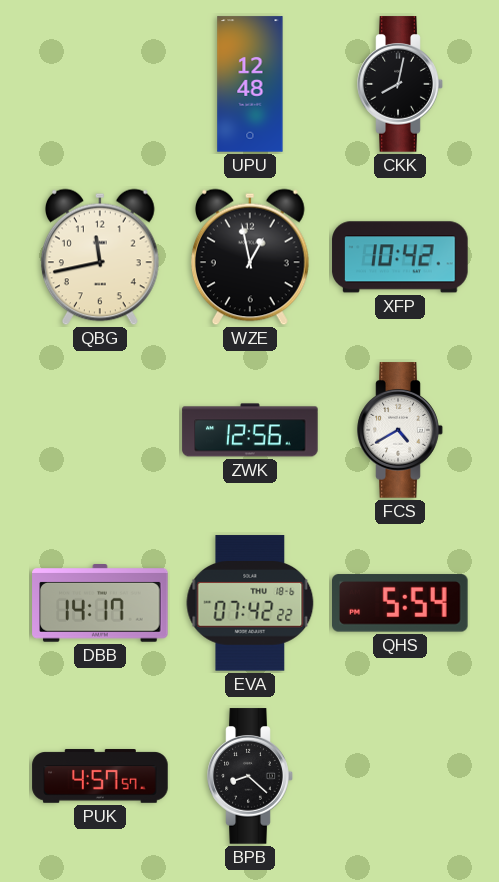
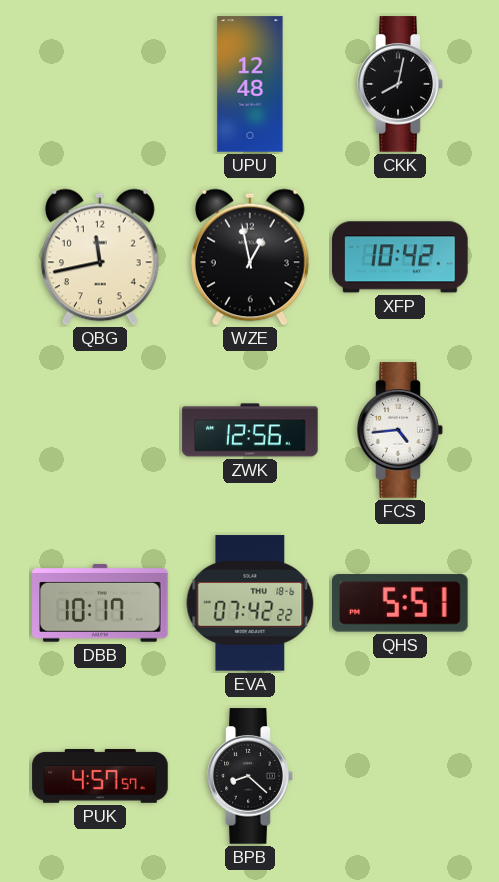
FCS: 4:40 -> 4:44 (400, 430)
DBB: 14:17 -> 10:17 (100, 604)
QHS: 5:54 -> 5:51 (401, 603)
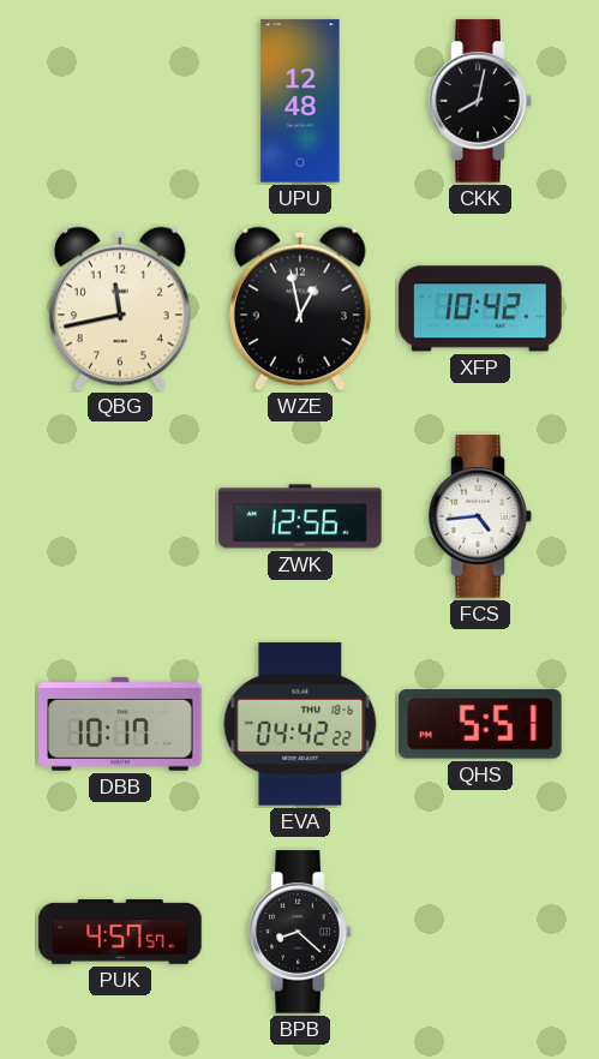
EVA: 07:42 -> 04:42 (300, 724)
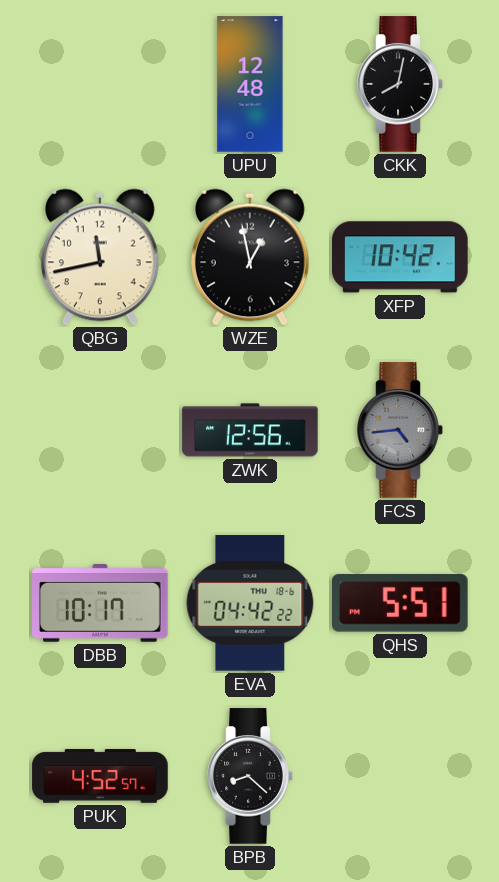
FCS dial: white -> grey (400, 430)
PUK: 4:57 -> 4:52 (100, 776)
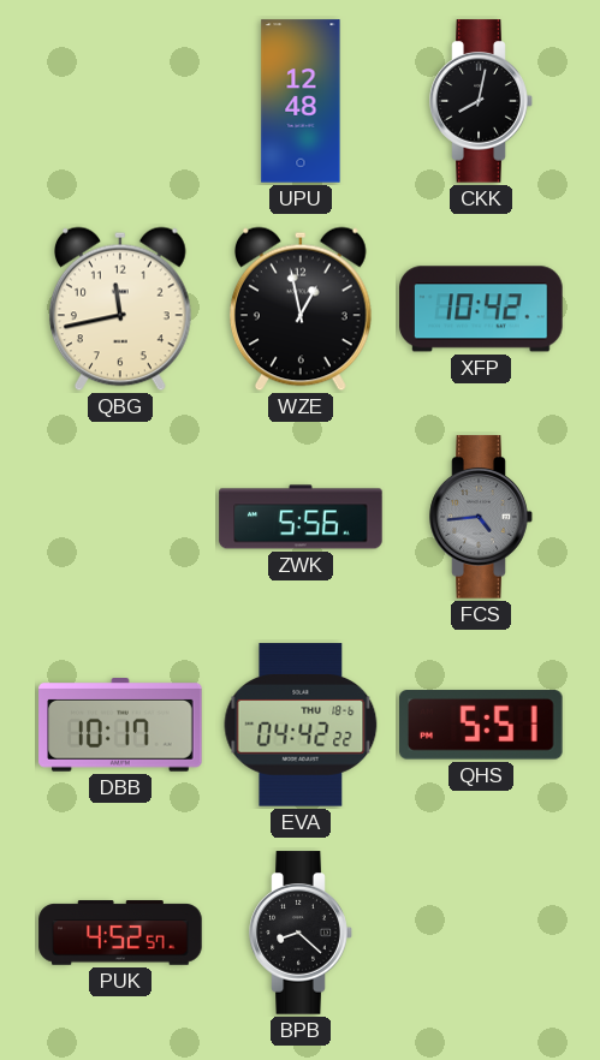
ZWK: 12:56 -> 5:56 (301, 517)
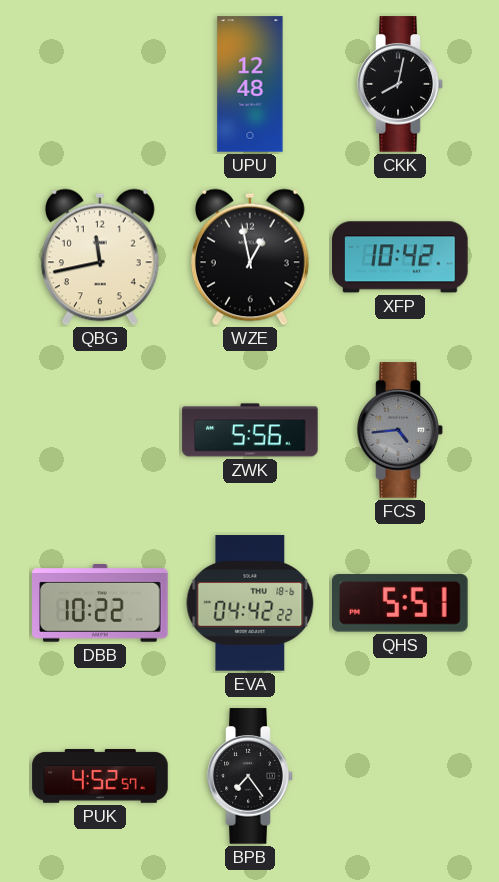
DBB: 10:17 -> 10:22 (100, 604)
BPB: 8:22 -> 7:24 (250, 776)
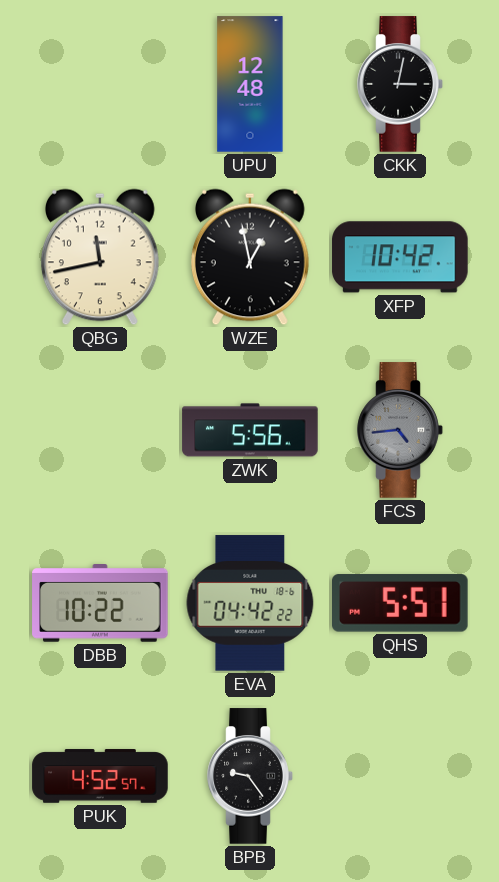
CKK: 8:02 -> 3:02 (400, 84)
BPB: 7:24 -> 9:24 (250, 776)
